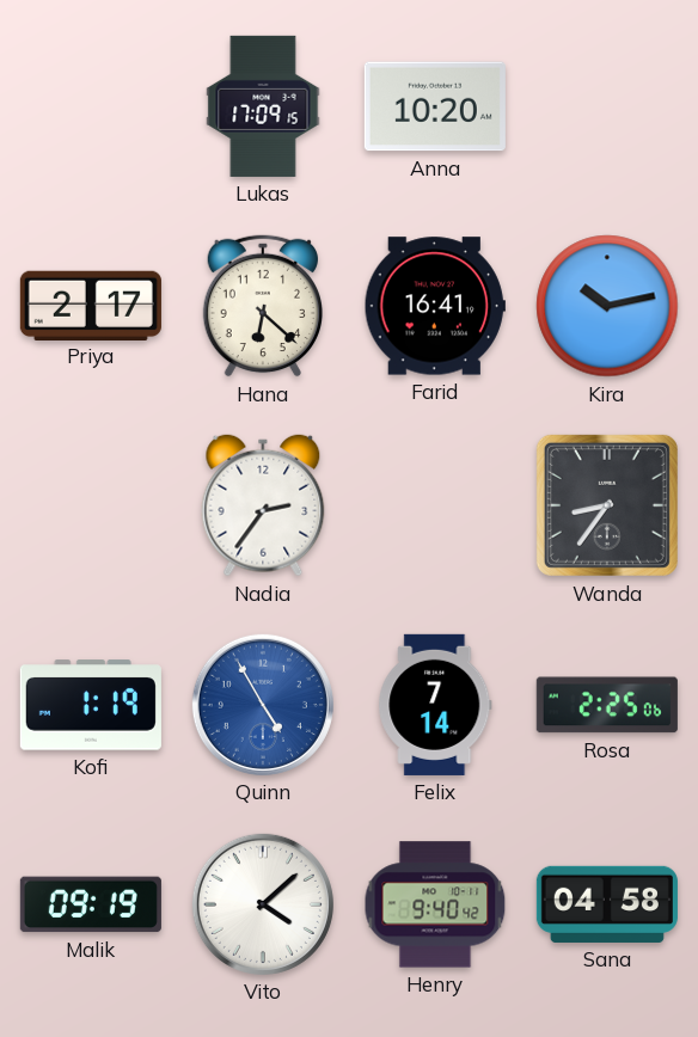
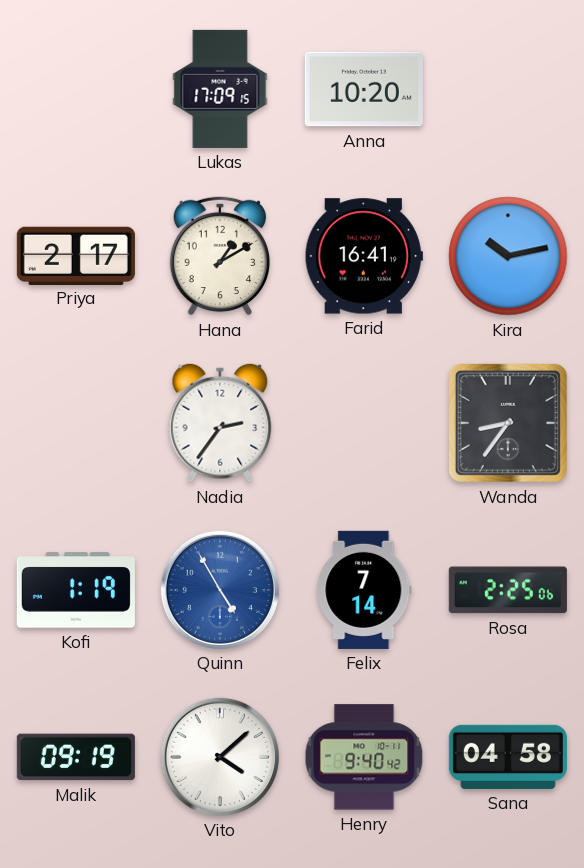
Hana: 6:22 -> 1:10 (219, 256)
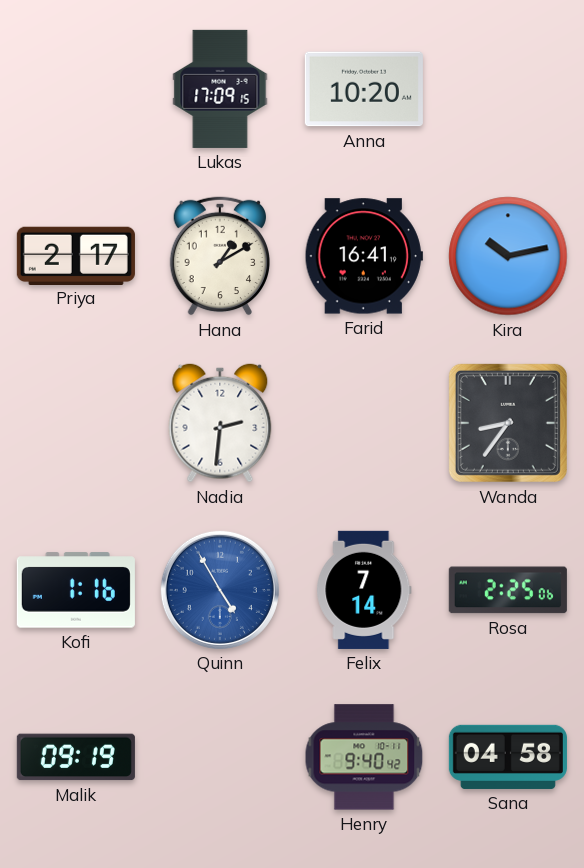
Nadia: 2:36 -> 2:31 (220, 423)
Kofi: 1:19 -> 1:16 (76, 590)
Vito: 4:08 -> none (220, 757)
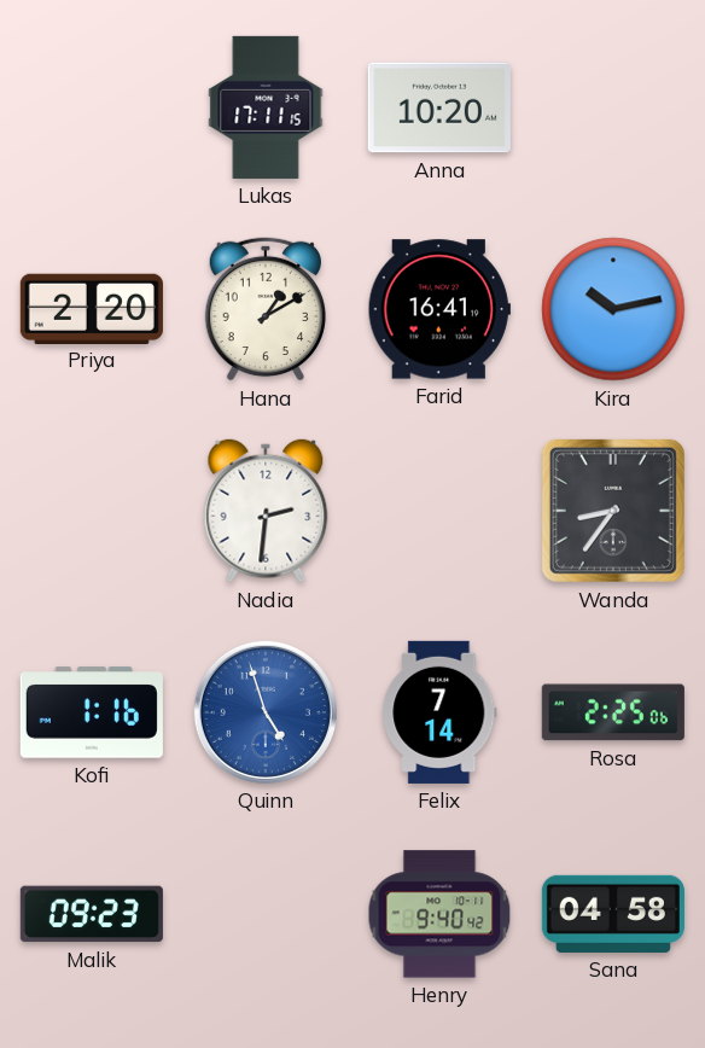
Lukas: 17:09 -> 17:11 (266, 107)
Priya: 2:17 -> 2:20 (92, 308)
Quinn: 4:55 -> 4:57 (266, 712)
Malik: 09:19 -> 09:23 (92, 914)
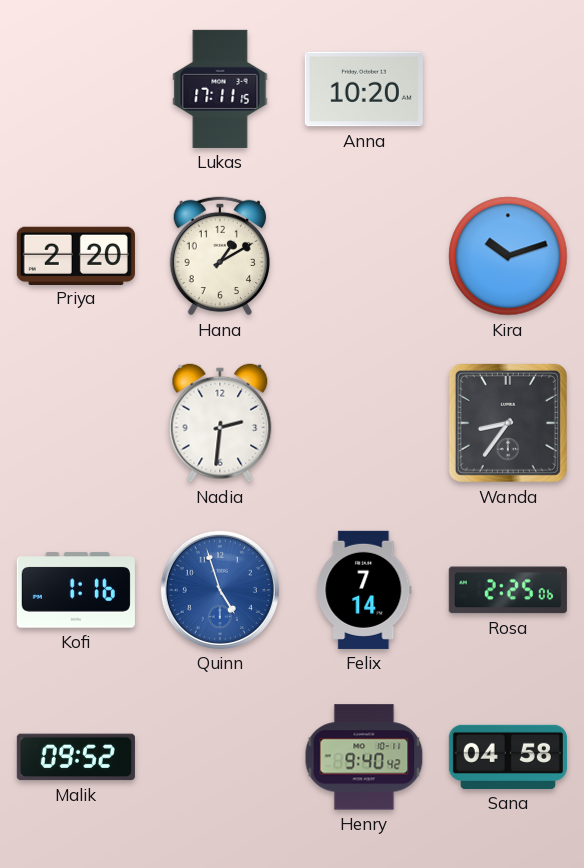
Farid: 16:41 -> none (439, 309)
Kira: 10:13 -> 10:12 (508, 256)
Malik: 09:23 -> 09:52 (76, 757)
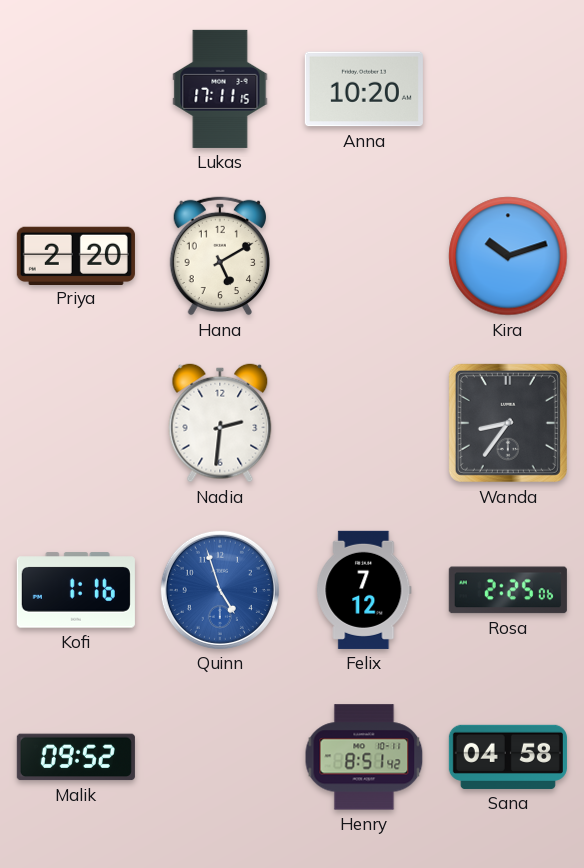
Hana: 1:10 -> 5:10 (219, 256)
Felix: 7:14 -> 7:12 (364, 590)
Henry: 9:40 -> 8:51 (364, 757)
